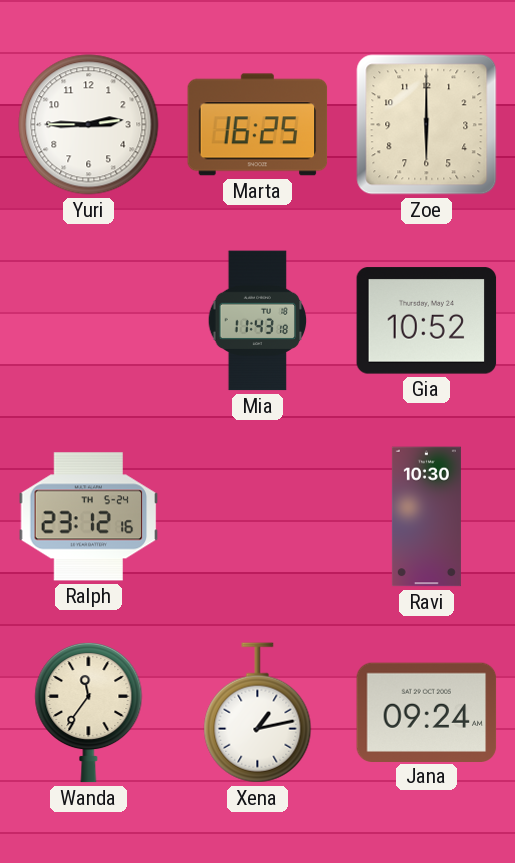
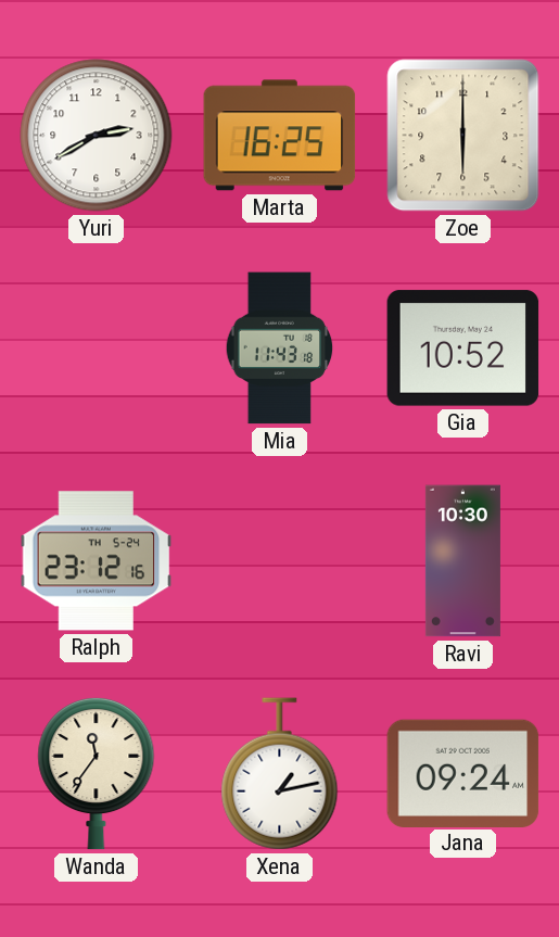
Yuri: 2:45 -> 2:40 (97, 136)
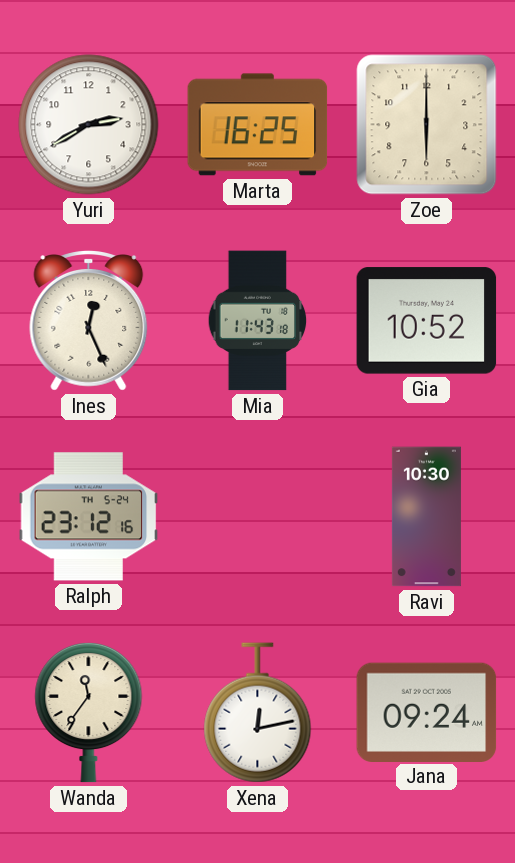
Ines: none -> 12:26 (89, 321)
Xena: 1:13 -> 12:13 (258, 713)
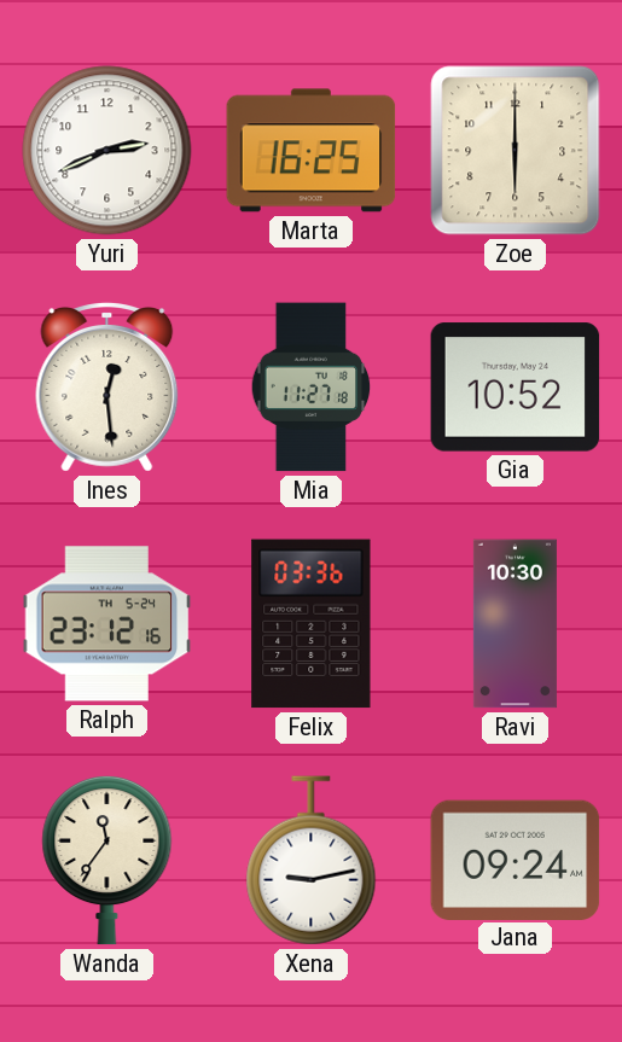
Yuri: 2:40 -> 2:41 (107, 151)
Ines: 12:26 -> 12:29 (107, 388)
Mia: 11:43 -> 11:27 (312, 388)
Felix: none -> 03:36 (312, 624)
Xena: 12:13 -> 9:13 (312, 861)
